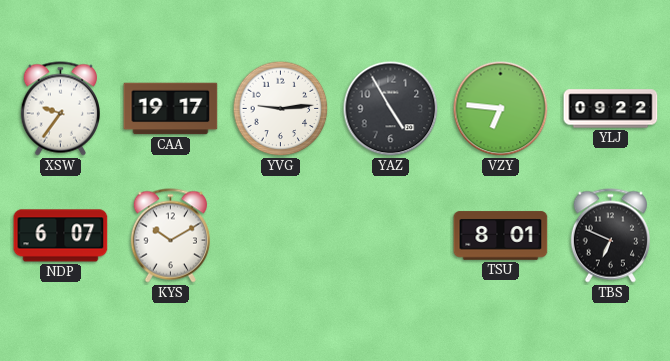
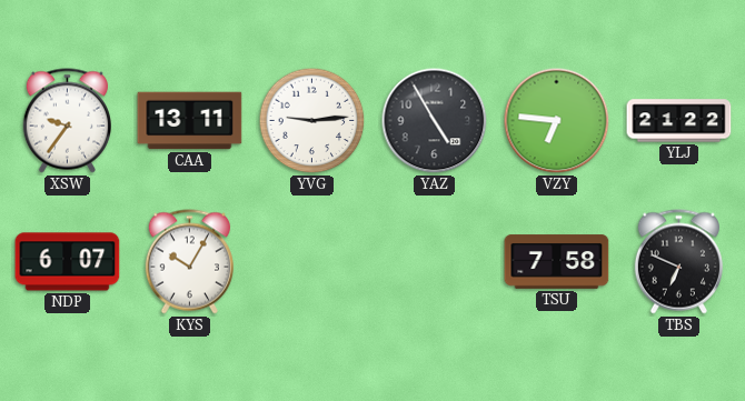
CAA: 19:17 -> 13:11 (190, 121)
YLJ: 09:22 -> 21:22 (679, 121)
KYS: 10:10 -> 10:05 (189, 262)
TSU: 8:01 -> 7:58 (557, 262)
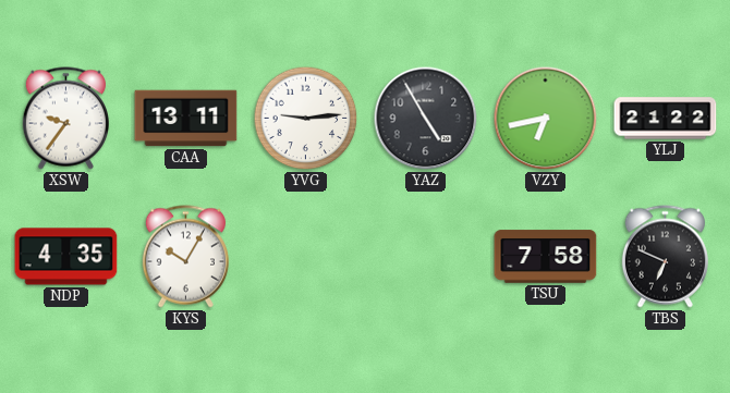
VZY: 6:46 -> 6:43 (546, 119)
NDP: 6:07 -> 4:35 (66, 257)
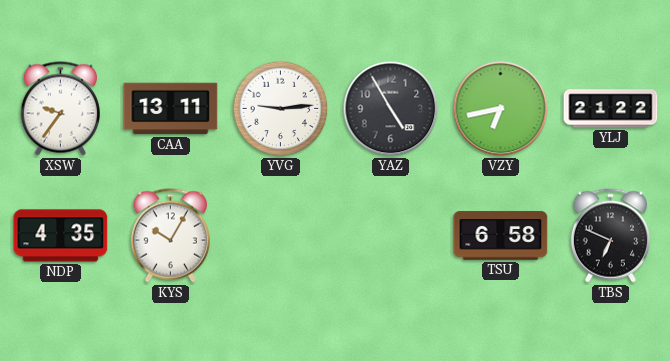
TSU: 7:58 -> 6:58 (501, 236)
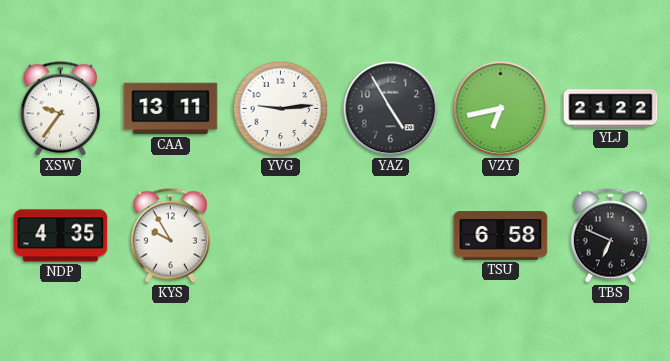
KYS: 10:05 -> 9:55 (170, 236)
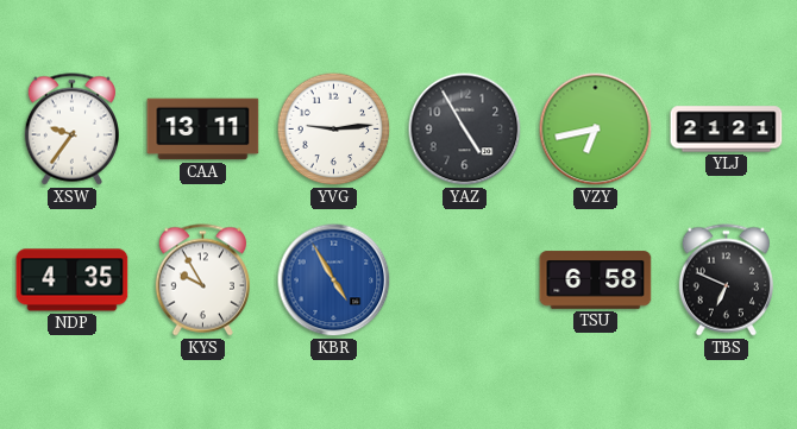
YLJ: 21:22 -> 21:21 (727, 130)
KBR: none -> 4:55 (334, 280)
